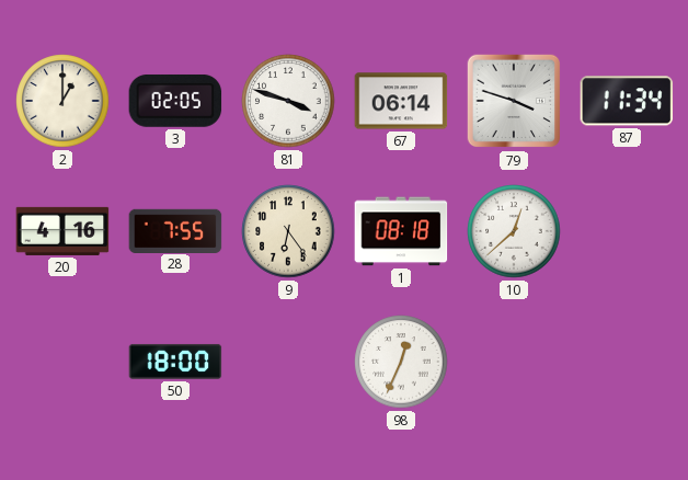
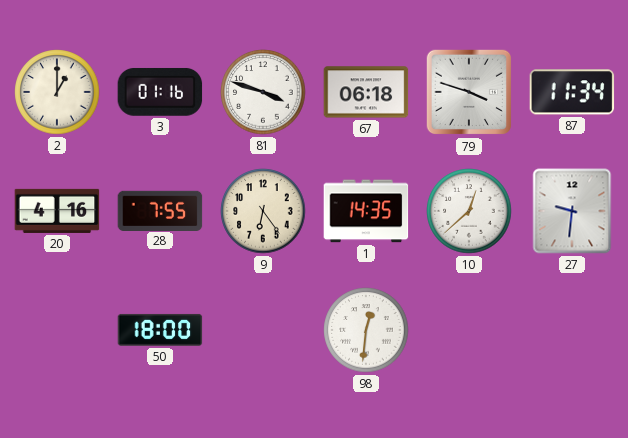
3: 02:05 -> 01:16 (160, 92)
67: 06:14 -> 06:18 (366, 92)
1: 08:18 -> 14:35 (366, 211)
27: none -> 9:31 (572, 211)
98: 12:34 -> 12:31 (366, 330)
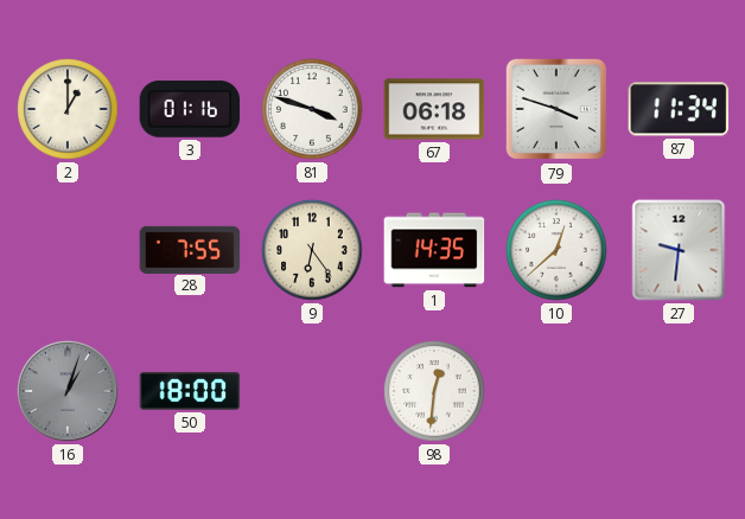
20: 4:16 -> none (57, 211)
16: none -> 1:03 (68, 391)
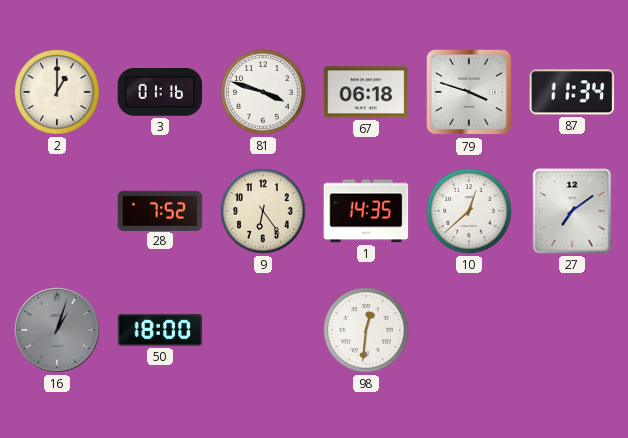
28: 7:55 -> 7:52 (160, 210)
27: 9:31 -> 7:09 (572, 211)
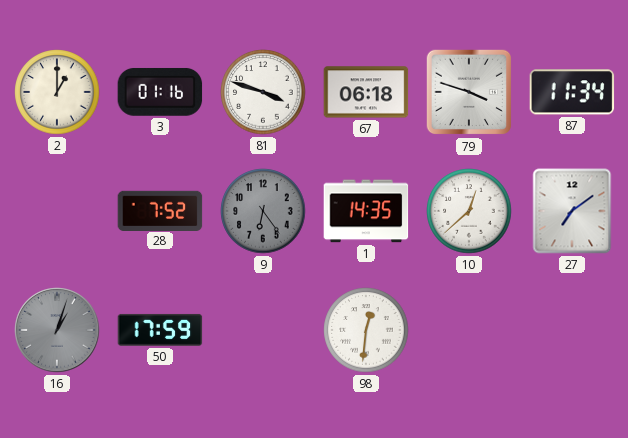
9 dial: cream -> grey (263, 211)
50: 18:00 -> 17:59 (160, 330)
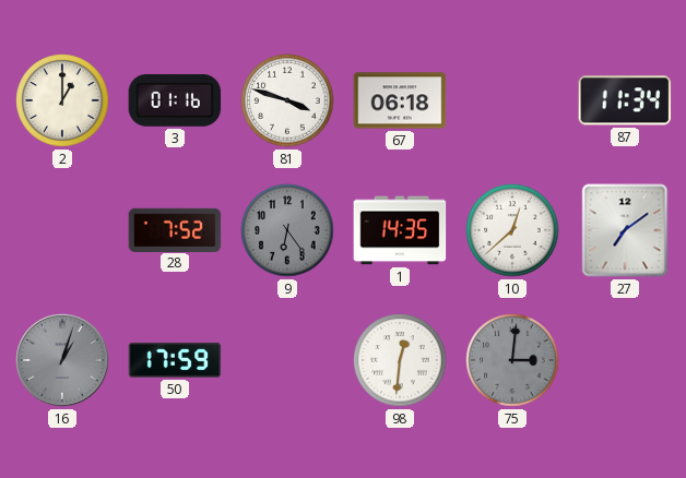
79: 3:48 -> none (468, 92)
75: none -> 3:01 (512, 360)
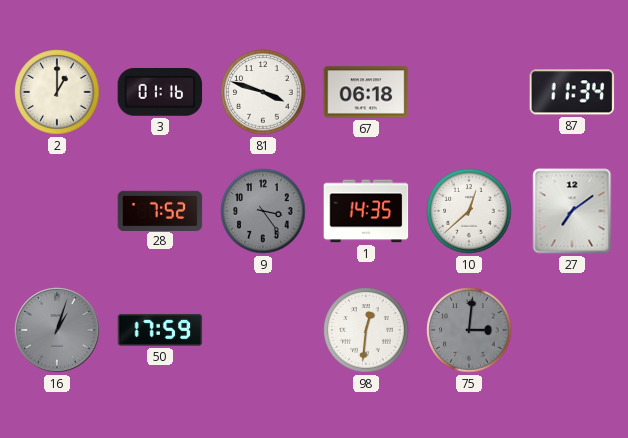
9: 6:24 -> 3:24 (263, 211)
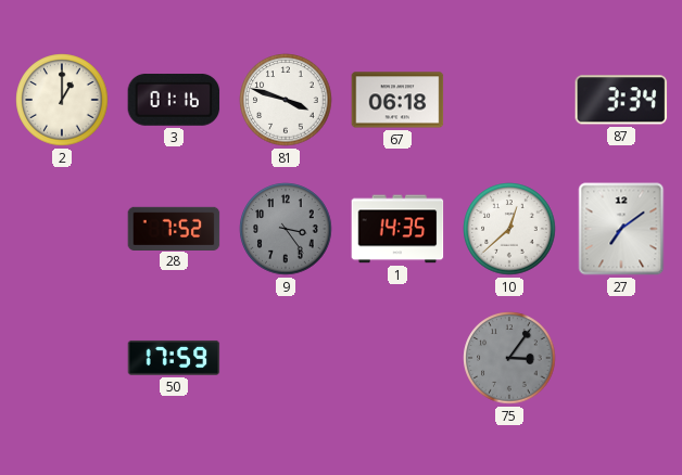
87: 11:34 -> 3:34 (621, 100)
16: 1:03 -> none (57, 330)
98: 12:31 -> none (366, 330)
75: 3:01 -> 3:06 (509, 358)
